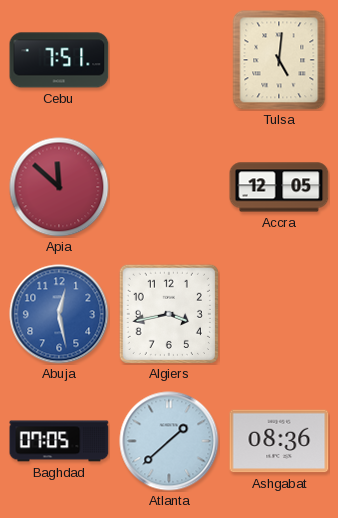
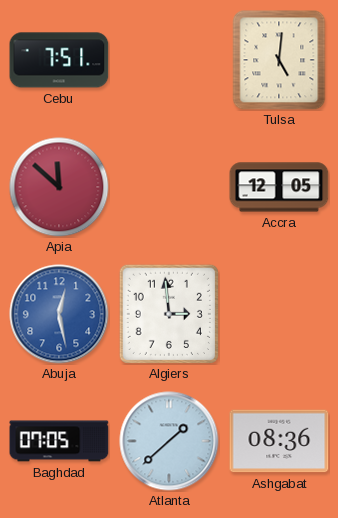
Algiers: 3:43 -> 2:59 (169, 314)
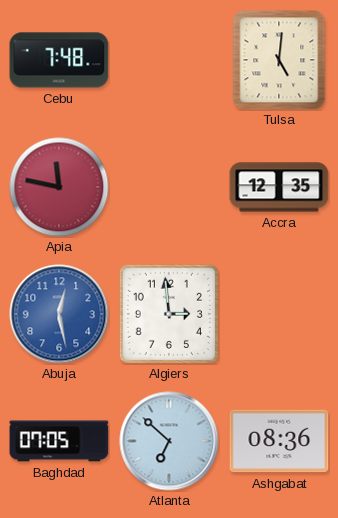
Cebu: 7:51 -> 7:48 (59, 60)
Apia: 11:52 -> 11:47 (59, 187)
Accra: 12:05 -> 12:35 (279, 187)
Atlanta: 1:38 -> 6:52 (169, 441)
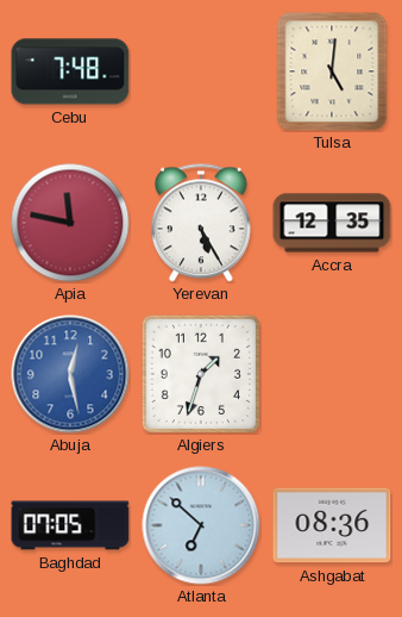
Yerevan: none -> 5:25 (201, 223)
Algiers: 2:59 -> 1:33 (201, 374)
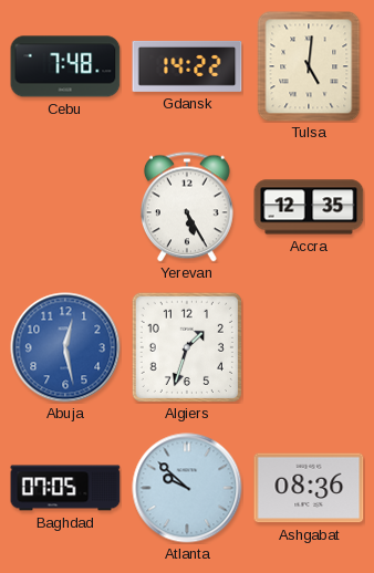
Gdansk: none -> 14:22 (187, 66)
Apia: 11:47 -> none (70, 223)
Atlanta: 6:52 -> 9:52 (187, 488)
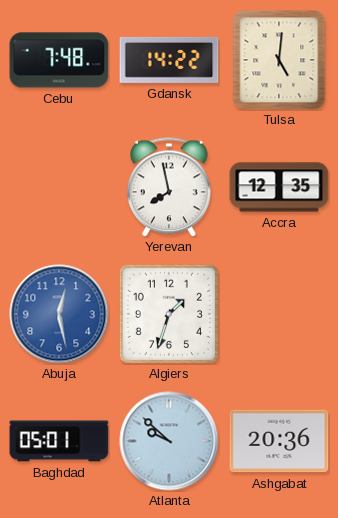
Yerevan: 5:25 -> 7:58 (169, 187)
Baghdad: 07:05 -> 05:01 (59, 441)
Ashgabat: 08:36 -> 20:36 (279, 441)
